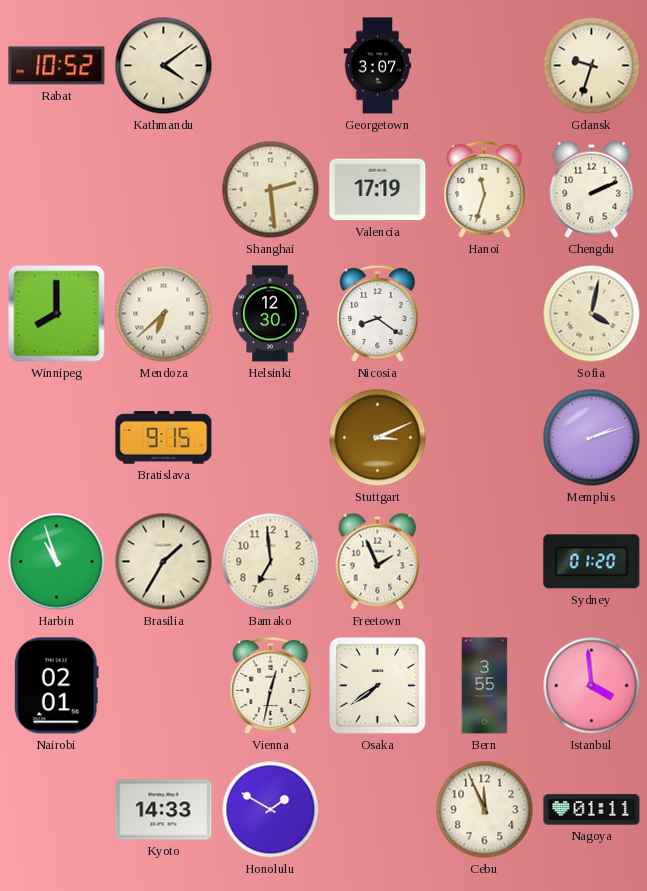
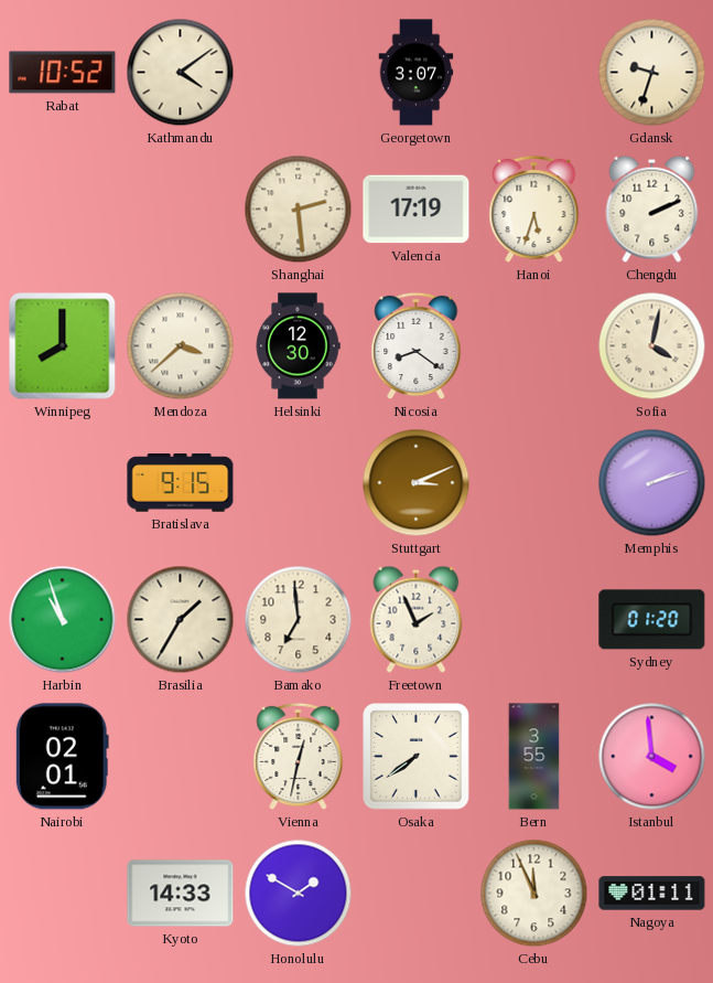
Hanoi: 11:33 -> 5:33 (534, 210)
Mendoza: 6:38 -> 3:38 (181, 346)
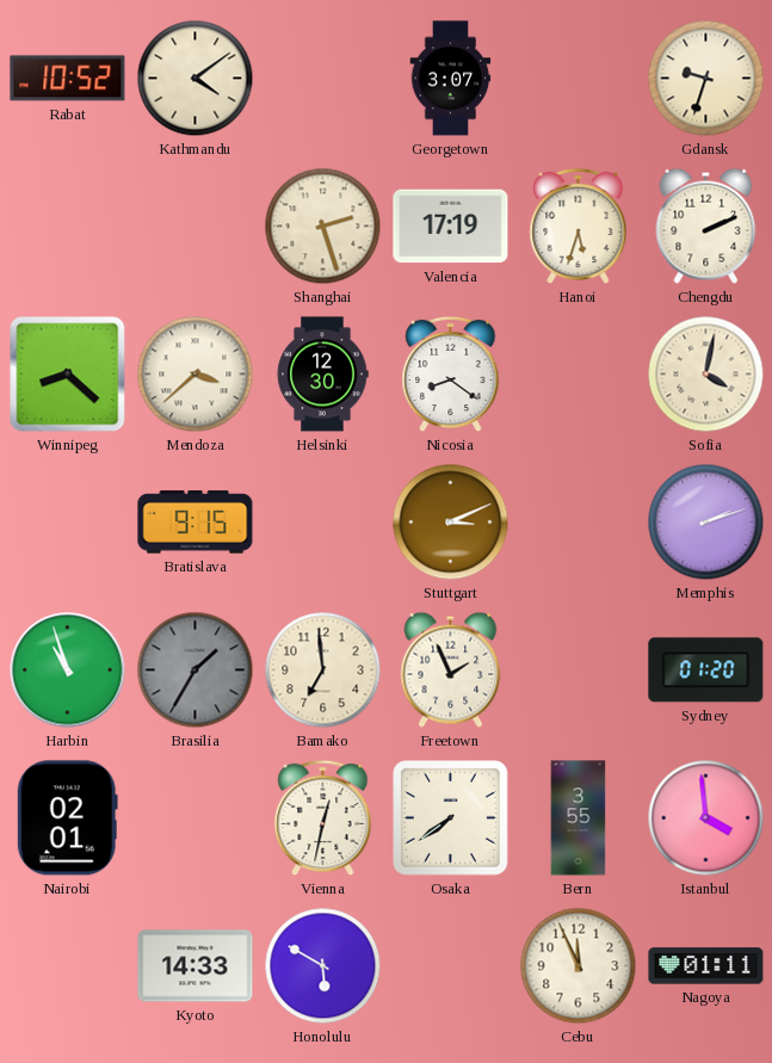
Shanghai: 2:29 -> 2:27 (323, 227)
Winnipeg: 8:00 -> 8:22 (68, 375)
Brasilia dial: cream -> grey (196, 670)
Honolulu: 1:50 -> 5:50 (323, 966)
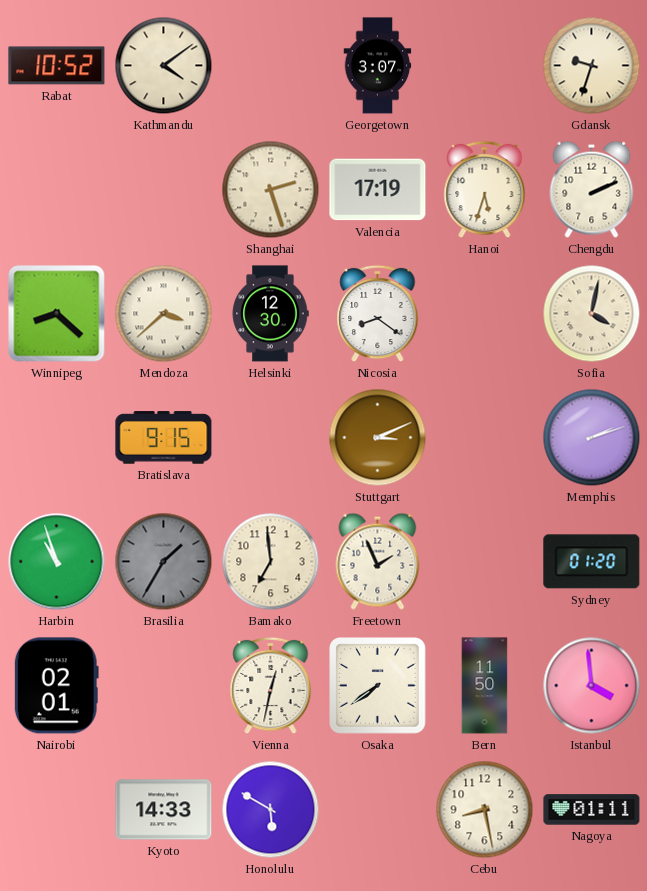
Bern: 3:55 -> 11:50 (485, 686)
Cebu: 11:56 -> 8:28 (485, 810)
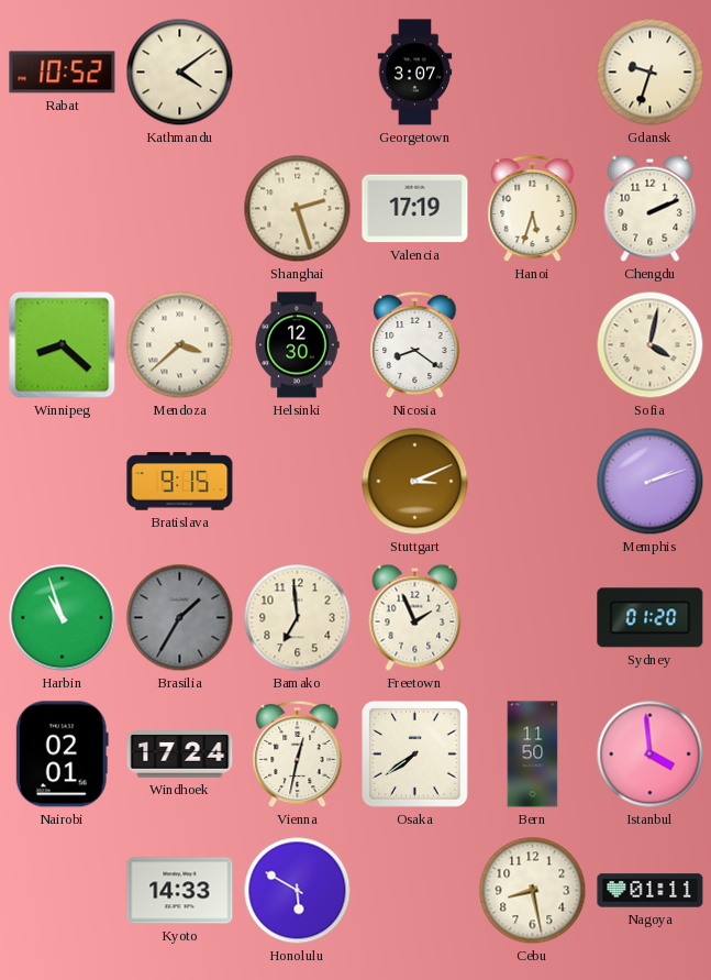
Windhoek: none -> 17:24 (180, 755)
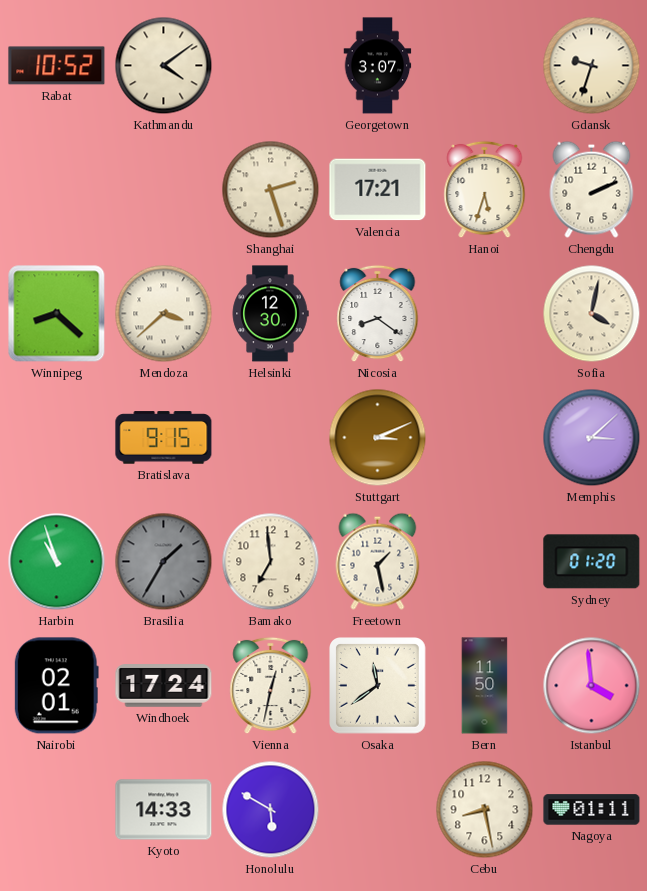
Valencia: 17:19 -> 17:21 (378, 190)
Memphis: 2:12 -> 3:08 (592, 438)
Freetown: 1:56 -> 1:28 (378, 561)
Osaka: 7:39 -> 11:39 (378, 686)
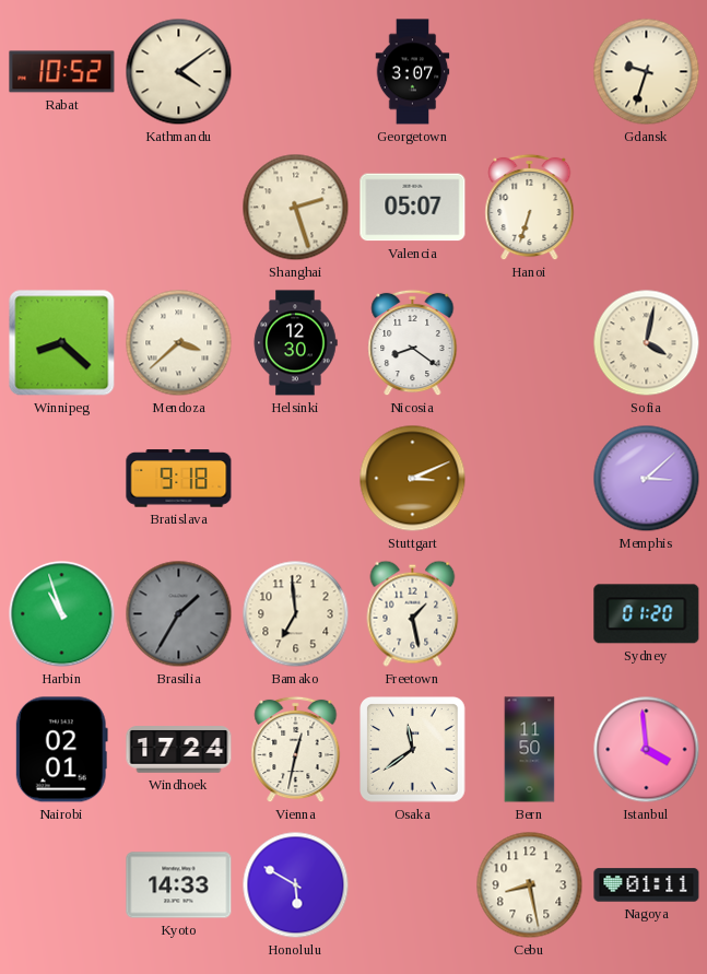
Valencia: 17:21 -> 05:07 (413, 208)
Hanoi: 5:33 -> 6:33 (530, 208)
Chengdu: 2:11 -> none (592, 189)
Bratislava: 9:15 -> 9:18 (179, 479)
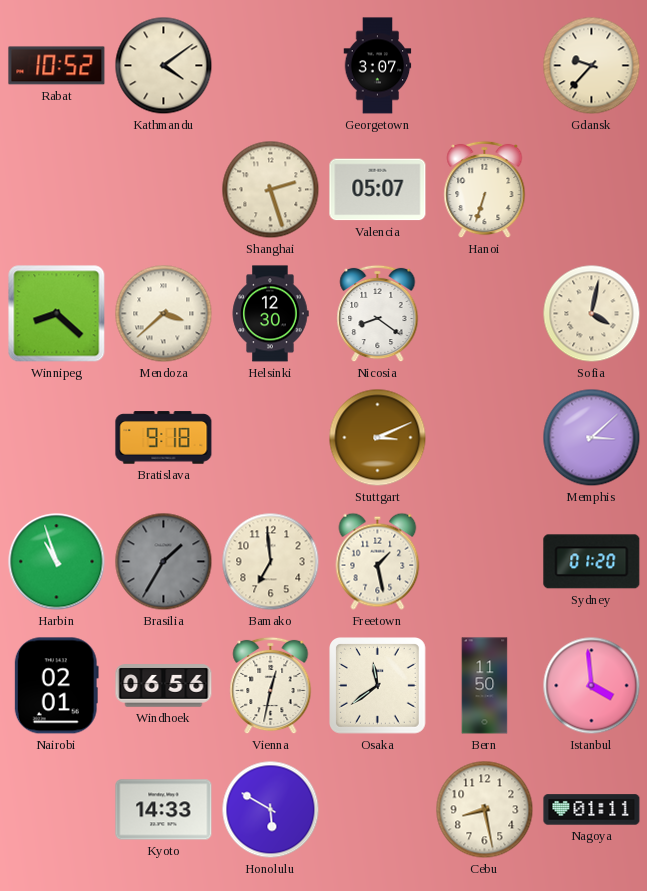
Gdansk: 9:33 -> 9:37 (592, 66)
Windhoek: 17:24 -> 06:56 (164, 686)
